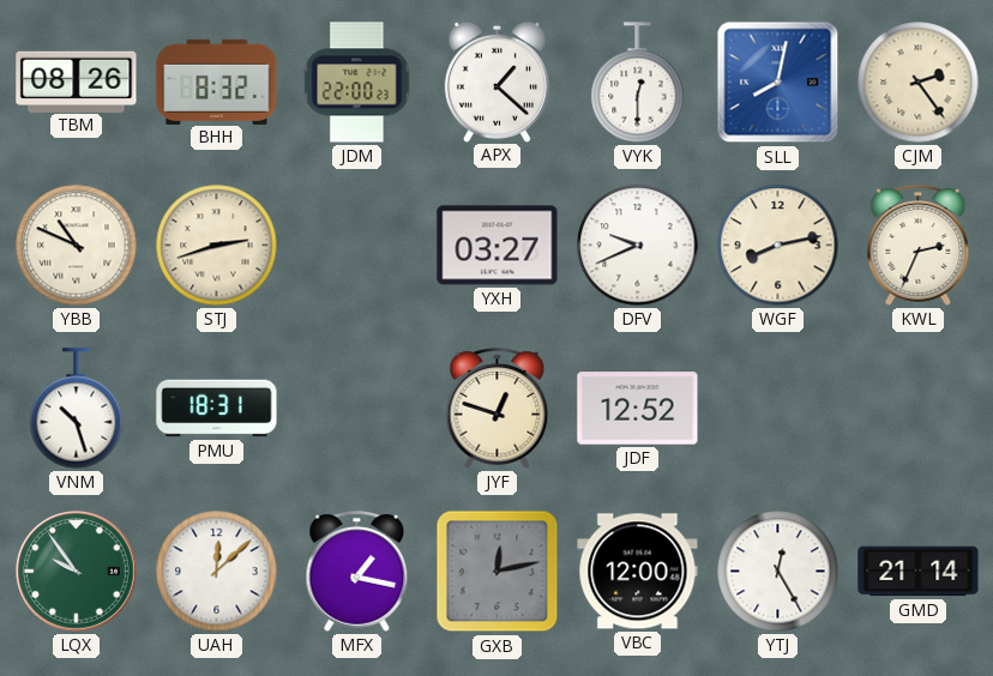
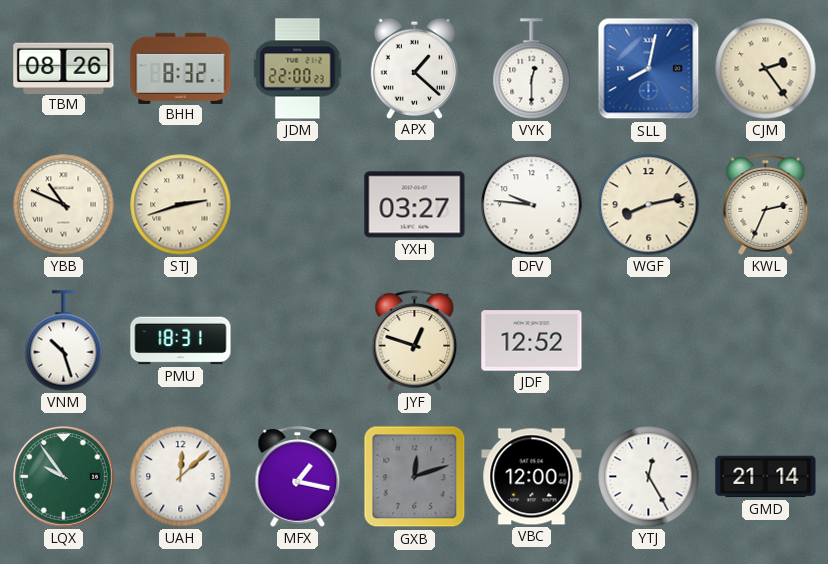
DFV: 9:41 -> 9:46 (532, 205)
GXB: 12:13 -> 12:12 (415, 477)
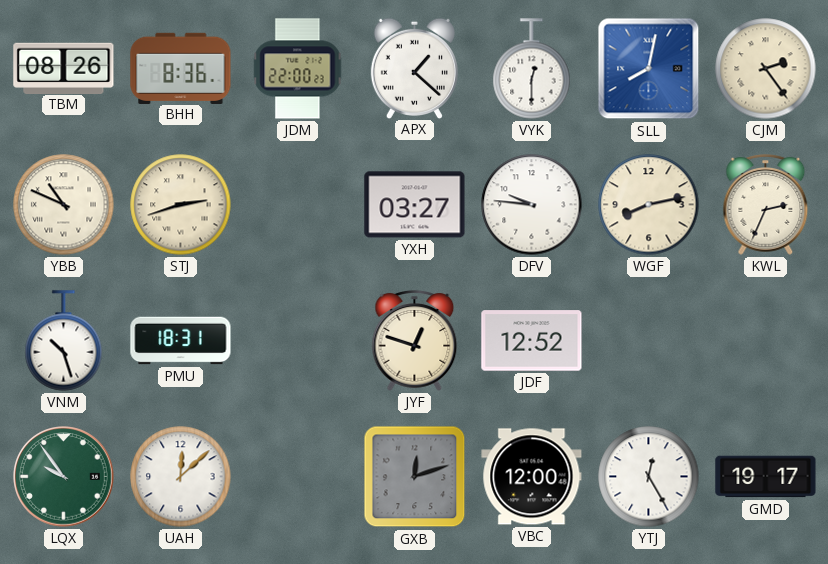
BHH: 8:32 -> 8:36 (181, 68)
MFX: 1:17 -> none (298, 477)
GMD: 21:14 -> 19:17 (766, 477)
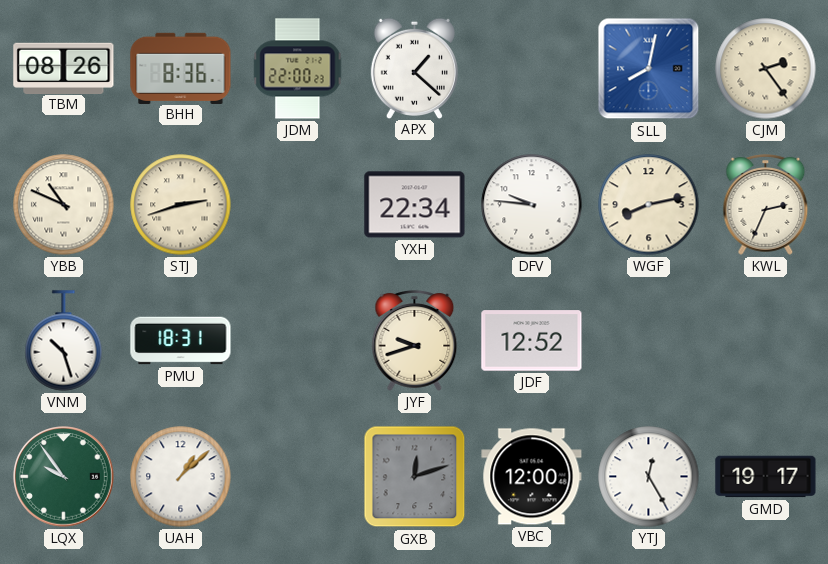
VYK: 12:30 -> none (532, 69)
YXH: 03:27 -> 22:34 (415, 205)
JYF: 12:48 -> 9:42 (415, 341)
UAH: 12:08 -> 1:08 (181, 477)
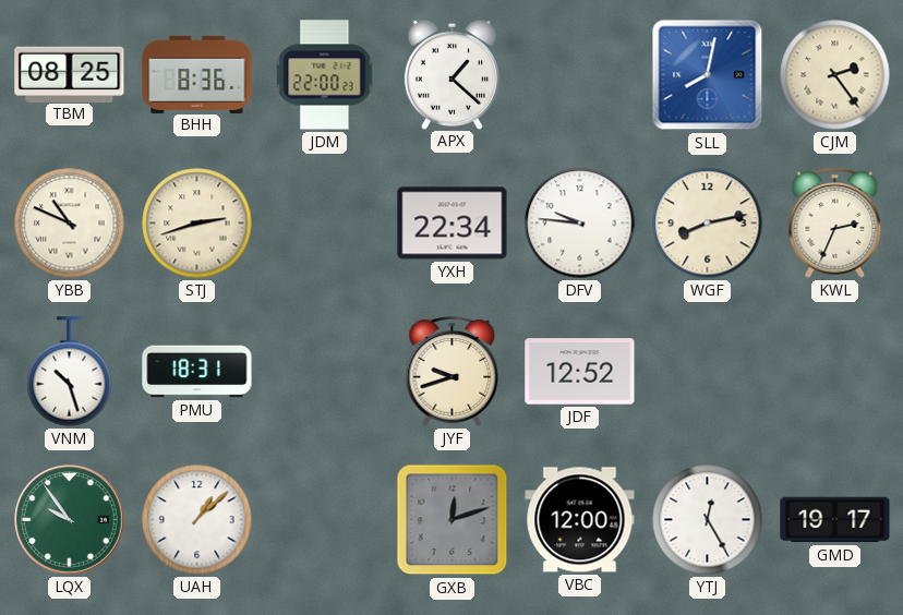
TBM: 08:26 -> 08:25 (70, 74)
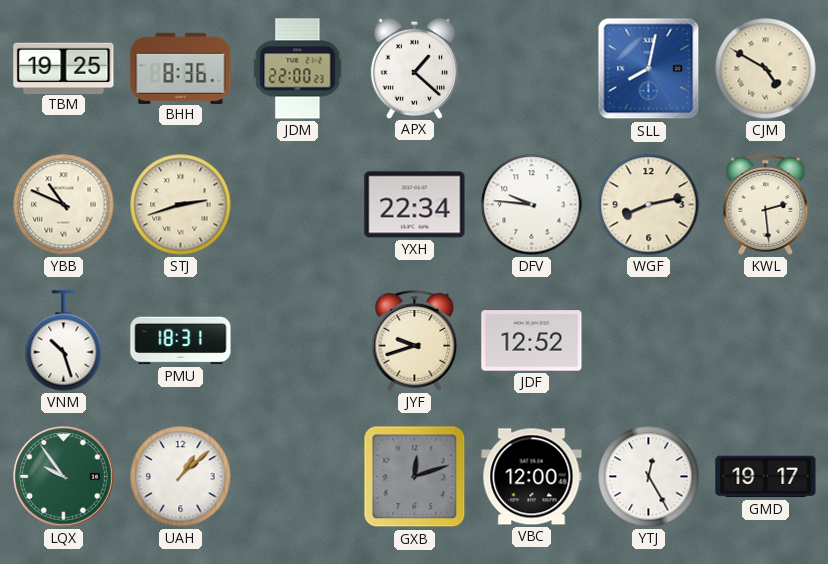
TBM: 08:25 -> 19:25 (64, 68)
CJM: 2:24 -> 4:50 (766, 69)
KWL: 2:34 -> 2:29 (766, 205)
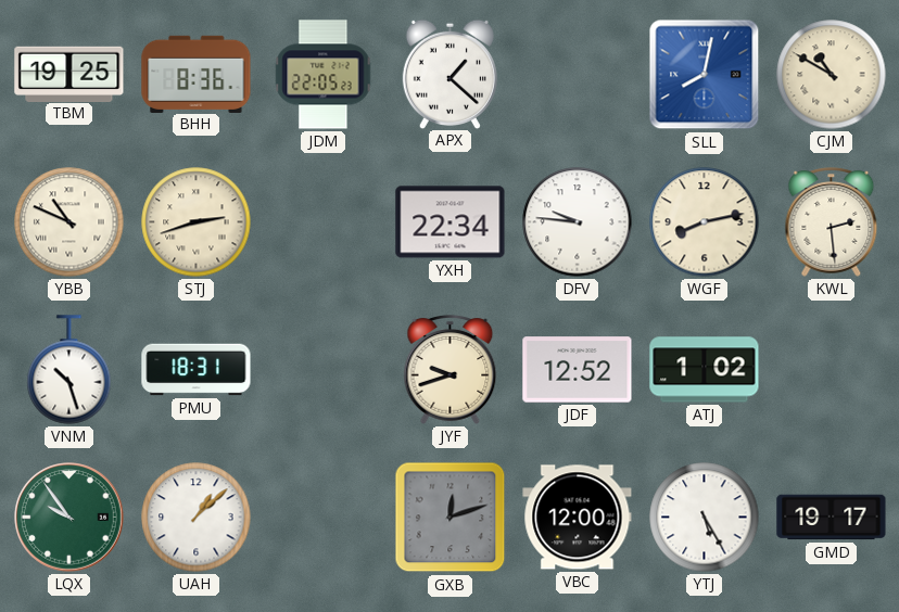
JDM: 22:00 -> 22:05 (324, 75)
CJM: 4:50 -> 10:50 (832, 75)
ATJ: none -> 1:02 (705, 370)
YTJ: 12:25 -> 5:25 (705, 518)
